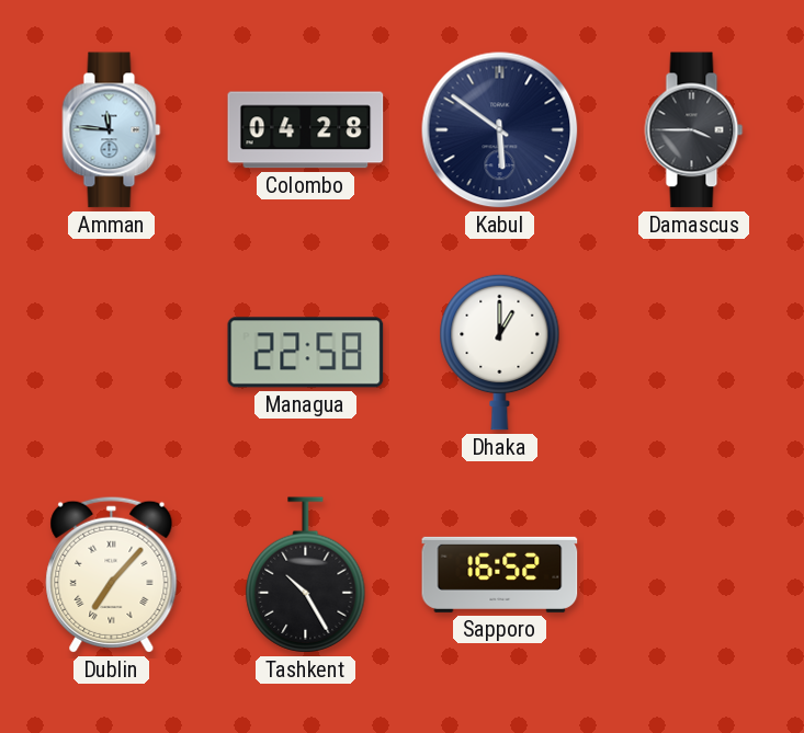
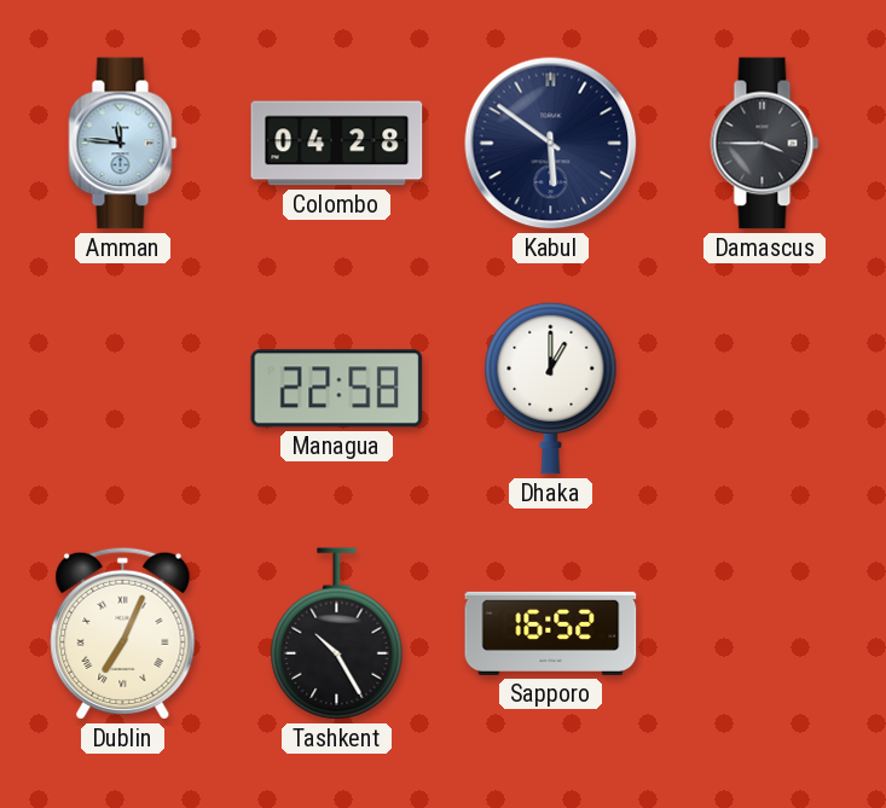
Dublin: 7:07 -> 7:04 (123, 633)
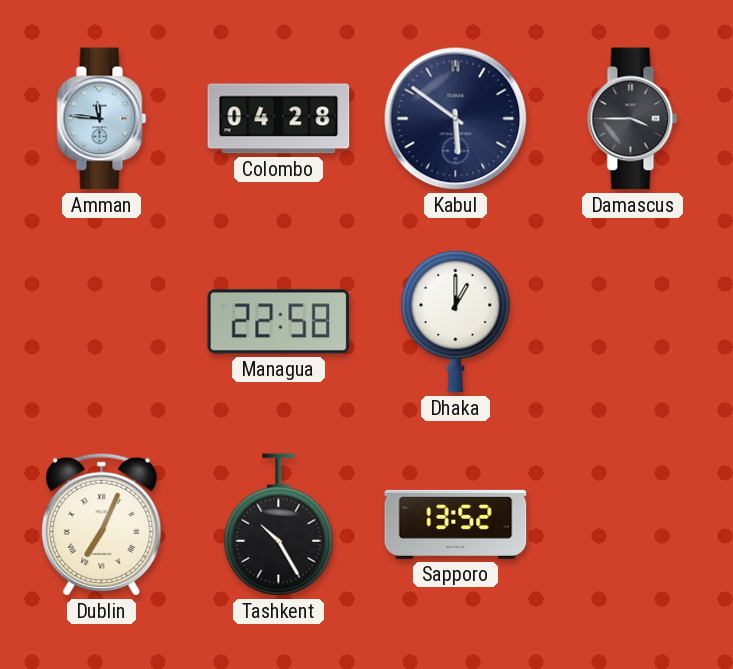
Sapporo: 16:52 -> 13:52 (456, 524)
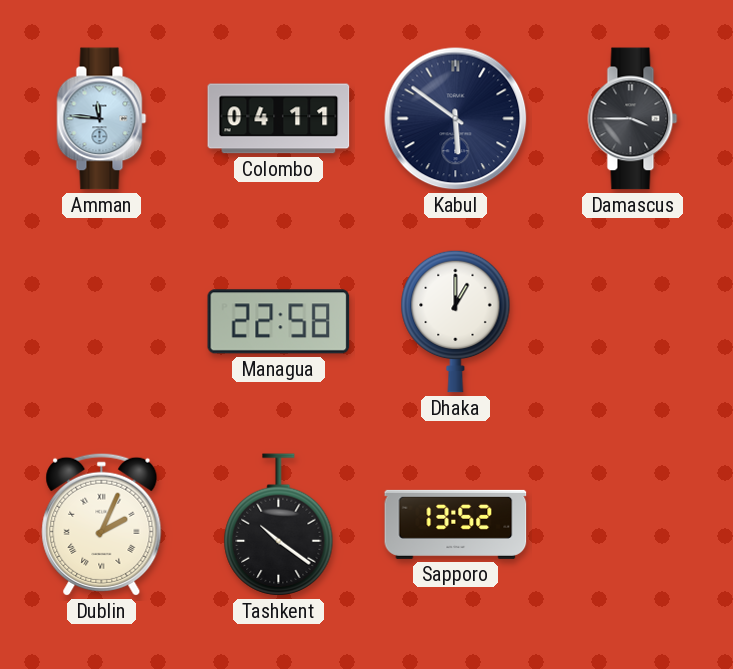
Colombo: 04:28 -> 04:11 (279, 119)
Dublin: 7:04 -> 2:04 (102, 524)
Tashkent: 10:25 -> 10:21 (279, 525)
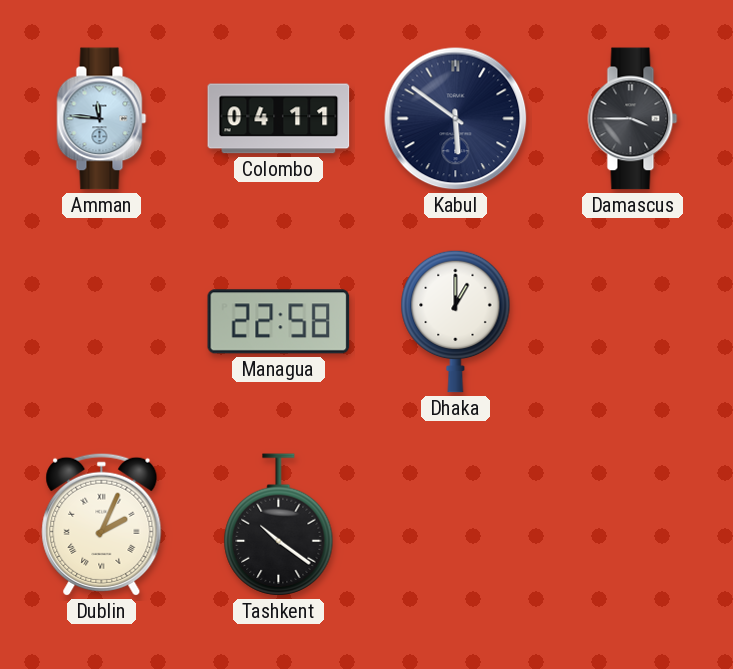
Sapporo: 13:52 -> none (456, 524)
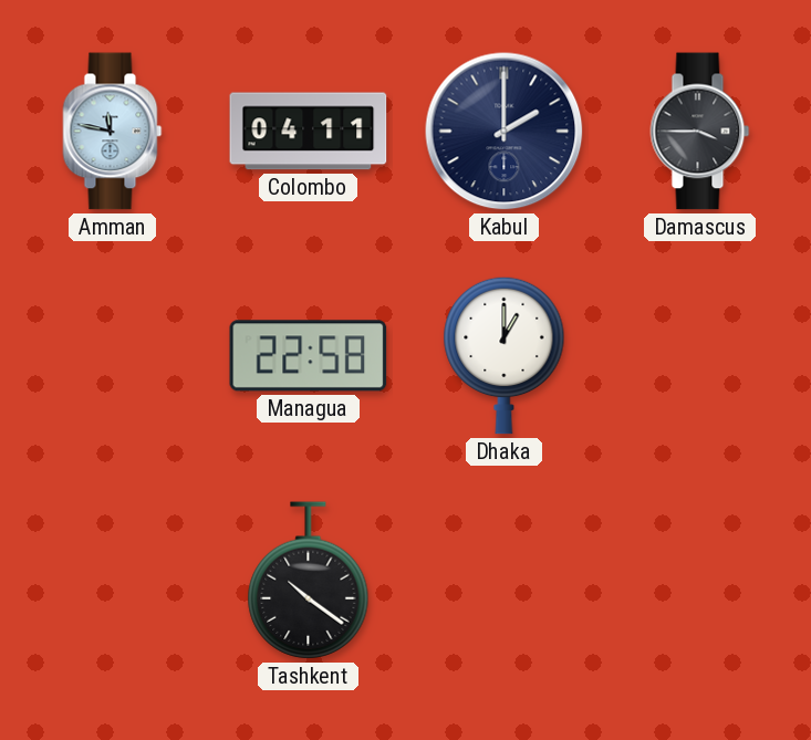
Amman: 11:46 -> 11:47 (113, 132)
Kabul: 5:51 -> 2:00 (505, 132)
Dublin: 2:04 -> none (102, 524)
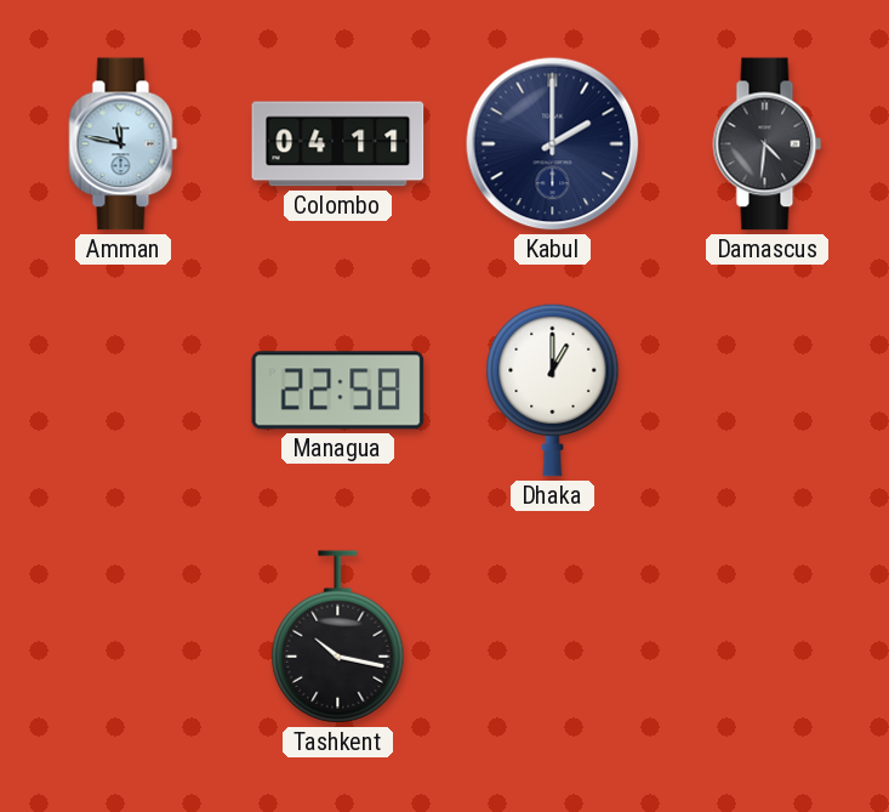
Damascus: 3:45 -> 4:31 (768, 144)
Tashkent: 10:21 -> 10:17 (338, 637)
